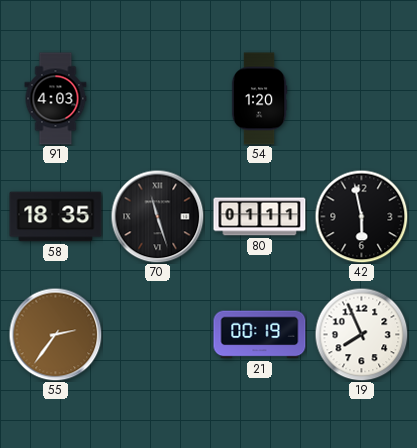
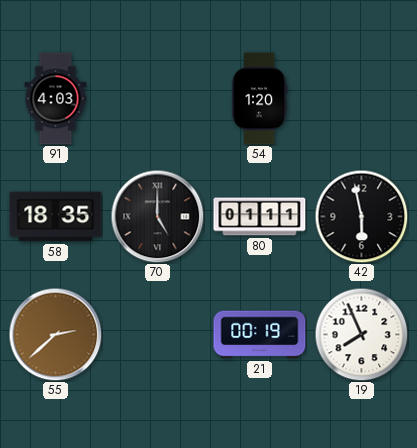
70: 11:27 -> 5:00 (157, 216)
55: 2:36 -> 2:38 (55, 334)
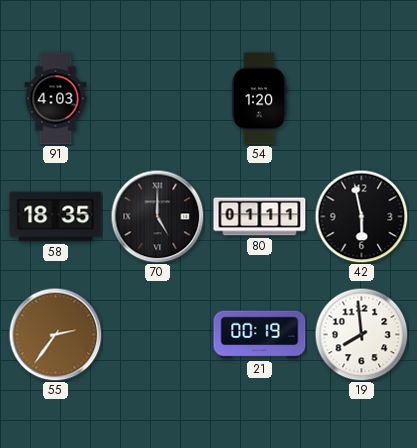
55: 2:38 -> 2:36 (55, 334)
19: 7:56 -> 7:59 (361, 334)
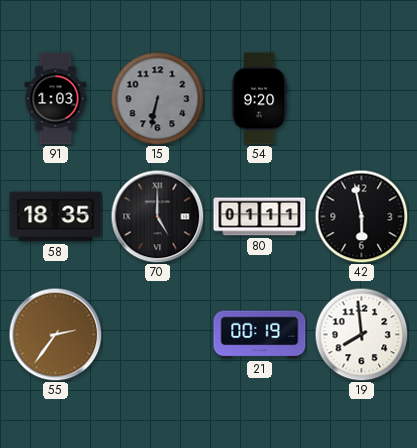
91: 4:03 -> 1:03 (56, 99)
15: none -> 6:32 (157, 98)
54: 1:20 -> 9:20 (259, 99)
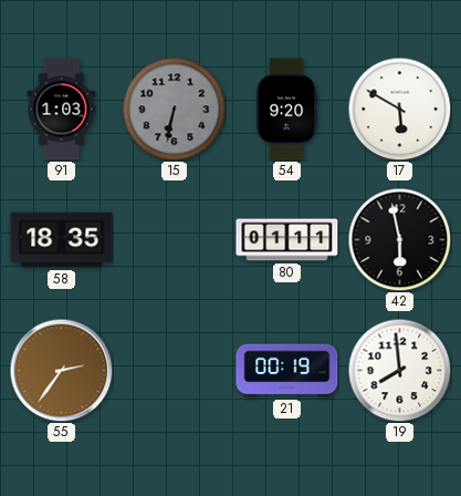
17: none -> 5:50 (399, 108)
70: 5:00 -> none (157, 216)
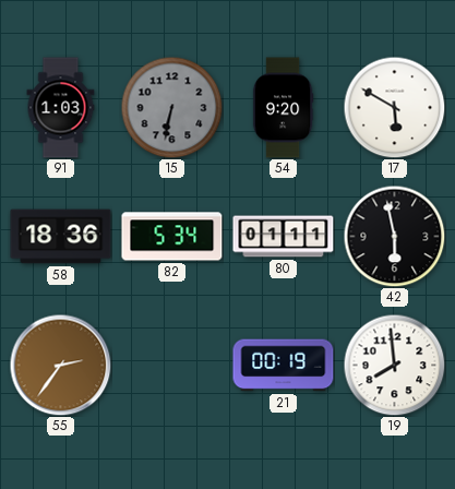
58: 18:35 -> 18:36 (61, 237)
82: none -> 5:34 (172, 237)
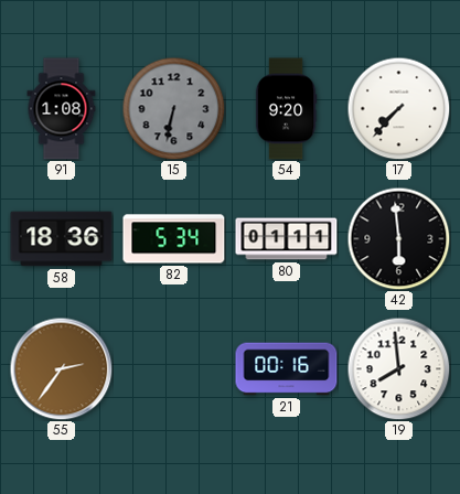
91: 1:03 -> 1:08 (62, 109)
17: 5:50 -> 7:37 (398, 108)
42: 5:58 -> 5:59 (398, 238)
21: 00:19 -> 00:16 (287, 369)
